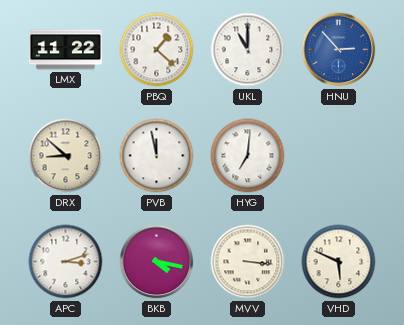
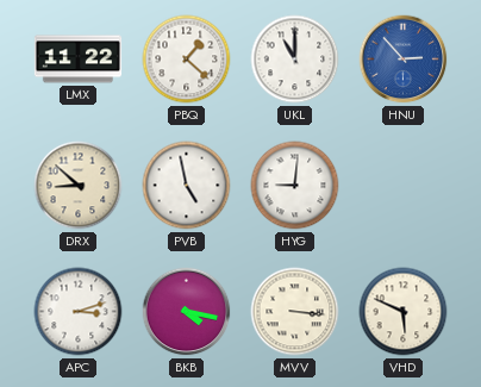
PVB: 11:58 -> 4:58 (187, 186)
HYG: 7:01 -> 9:01 (295, 186)
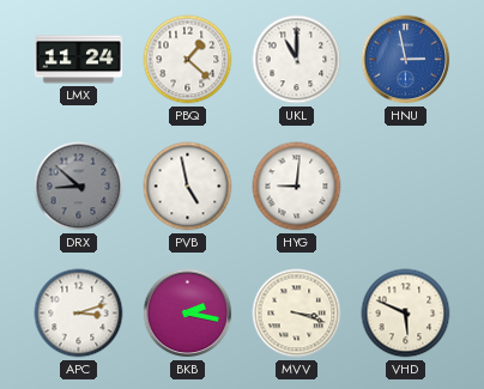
LMX: 11:22 -> 11:24 (79, 60)
HNU: 2:53 -> 2:58 (406, 60)
DRX dial: cream -> grey (79, 187)
BKB: 4:17 -> 2:17 (188, 314)
MVV: 3:16 -> 3:18 (297, 314)
